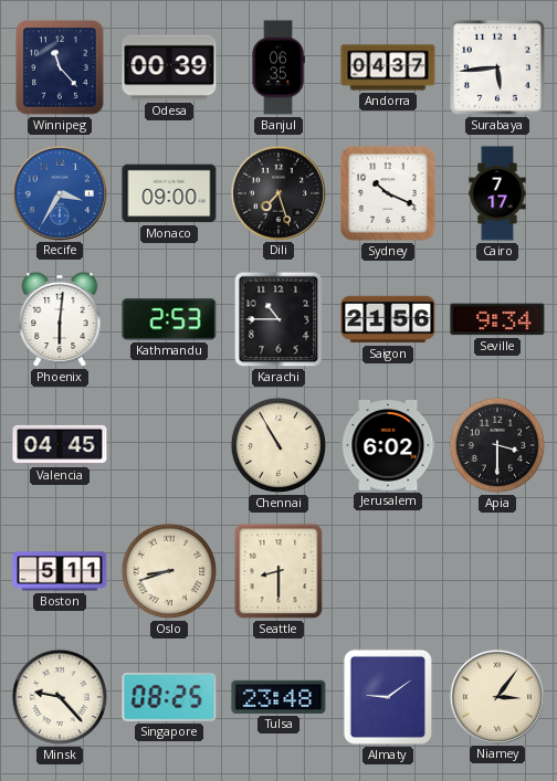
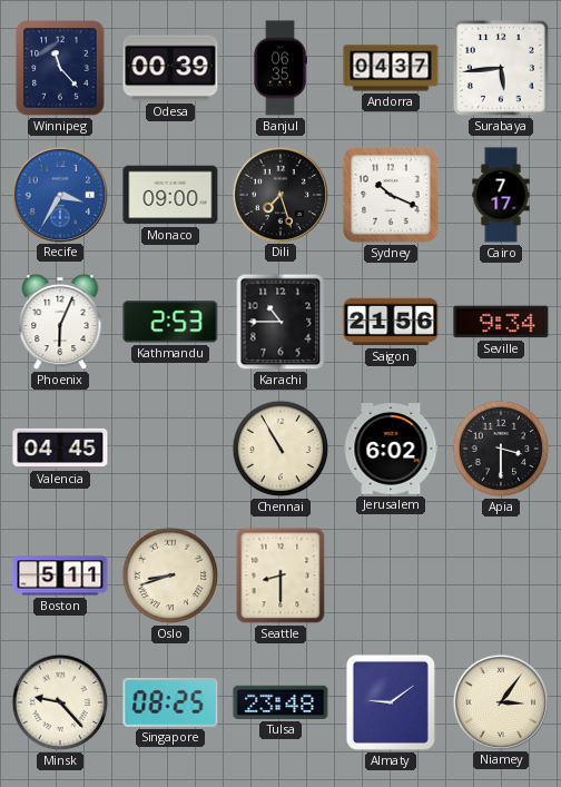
Phoenix: 6:01 -> 6:04 (60, 322)
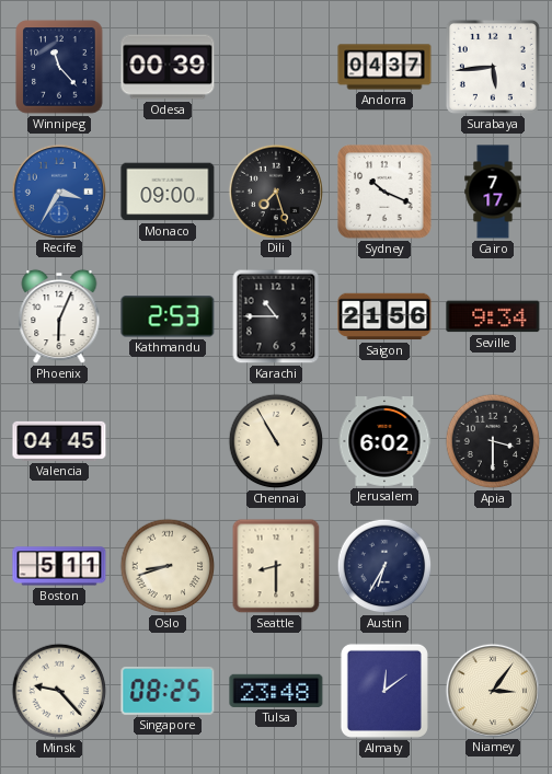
Banjul: 06:35 -> none (280, 68)
Austin: none -> 6:35 (384, 566)
Almaty: 9:09 -> 12:09 (384, 691)
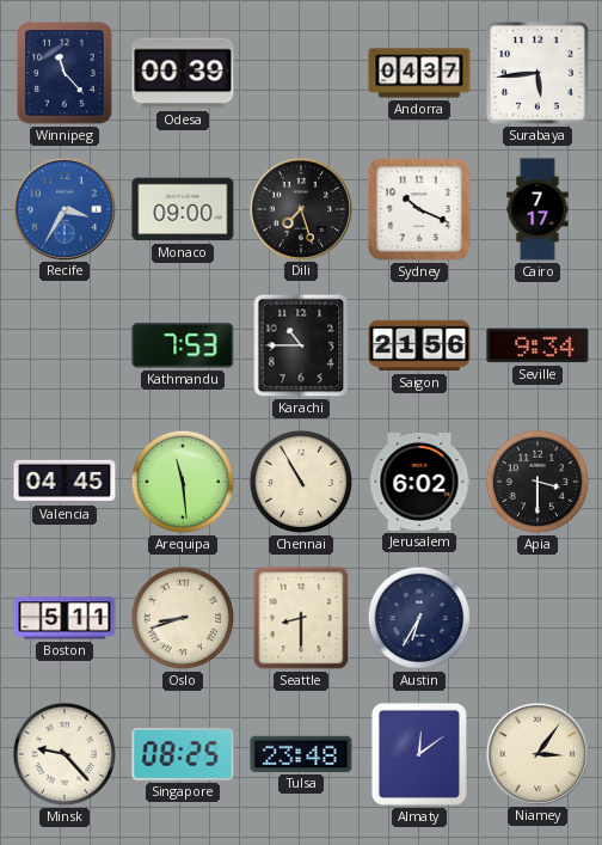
Phoenix: 6:04 -> none (59, 316)
Kathmandu: 2:53 -> 7:53 (183, 345)
Arequipa: none -> 11:29 (183, 482)
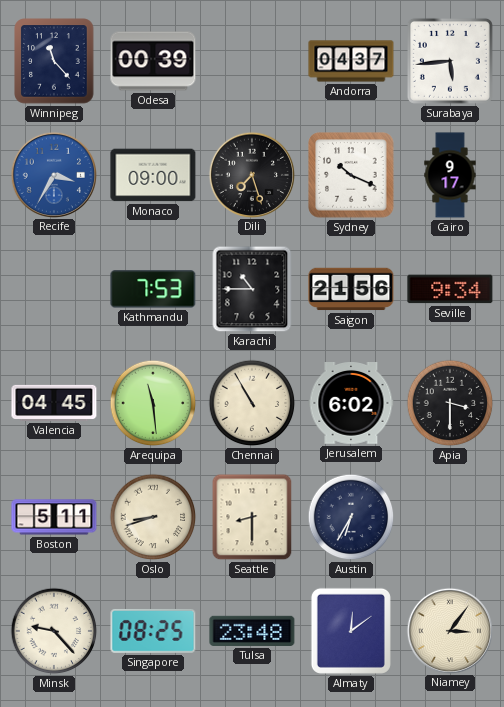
Cairo: 7:17 -> 9:17 (450, 175)
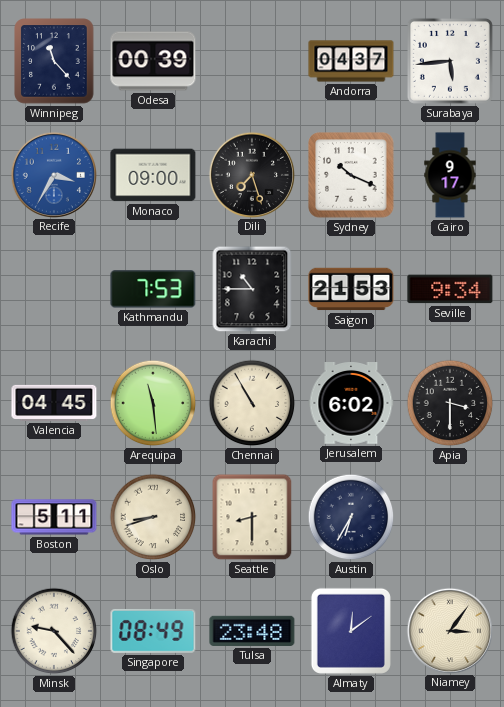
Saigon: 21:56 -> 21:53 (351, 289)
Singapore: 08:25 -> 08:49 (153, 631)
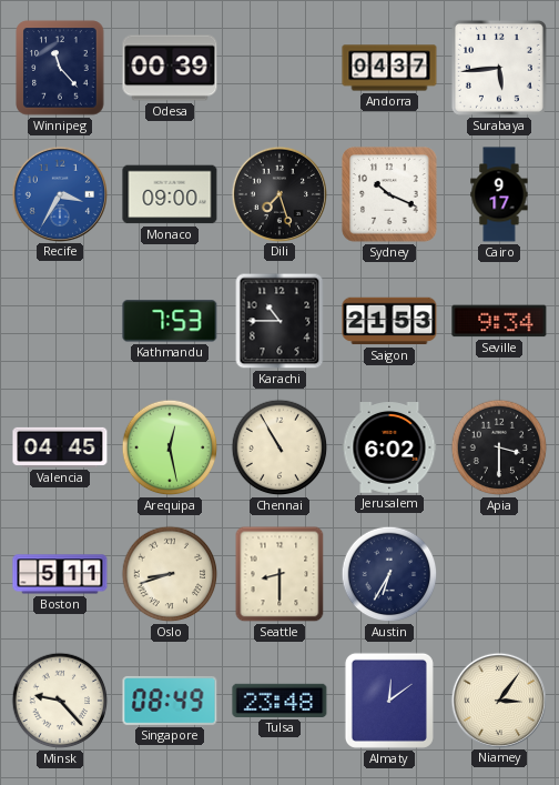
Arequipa: 11:29 -> 12:28 (170, 447)
